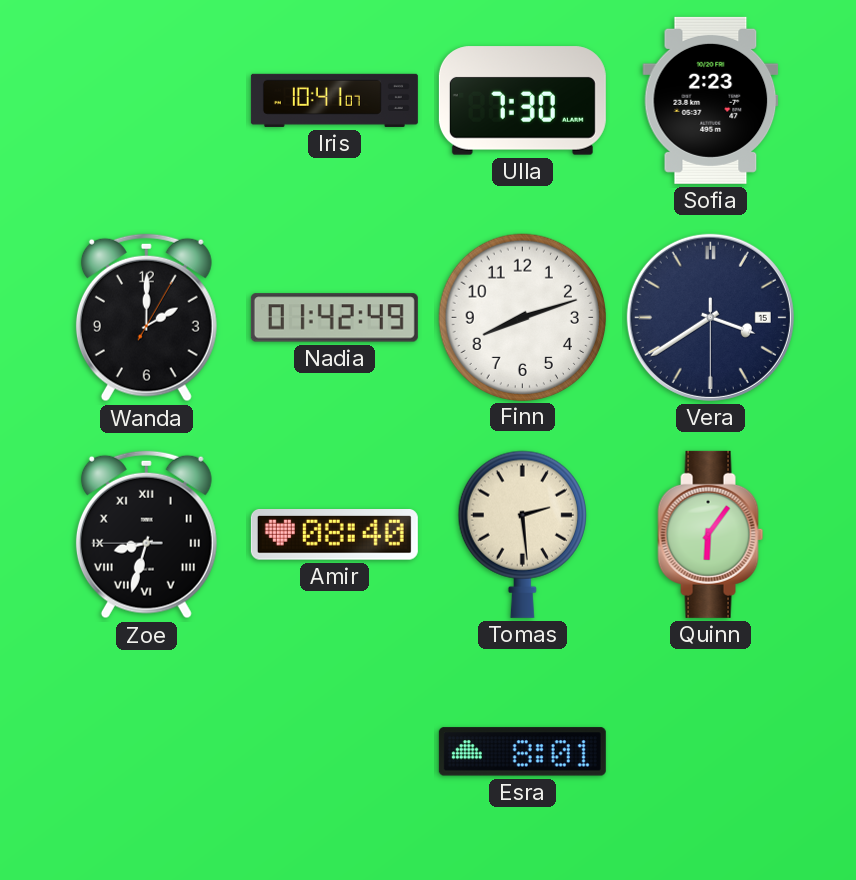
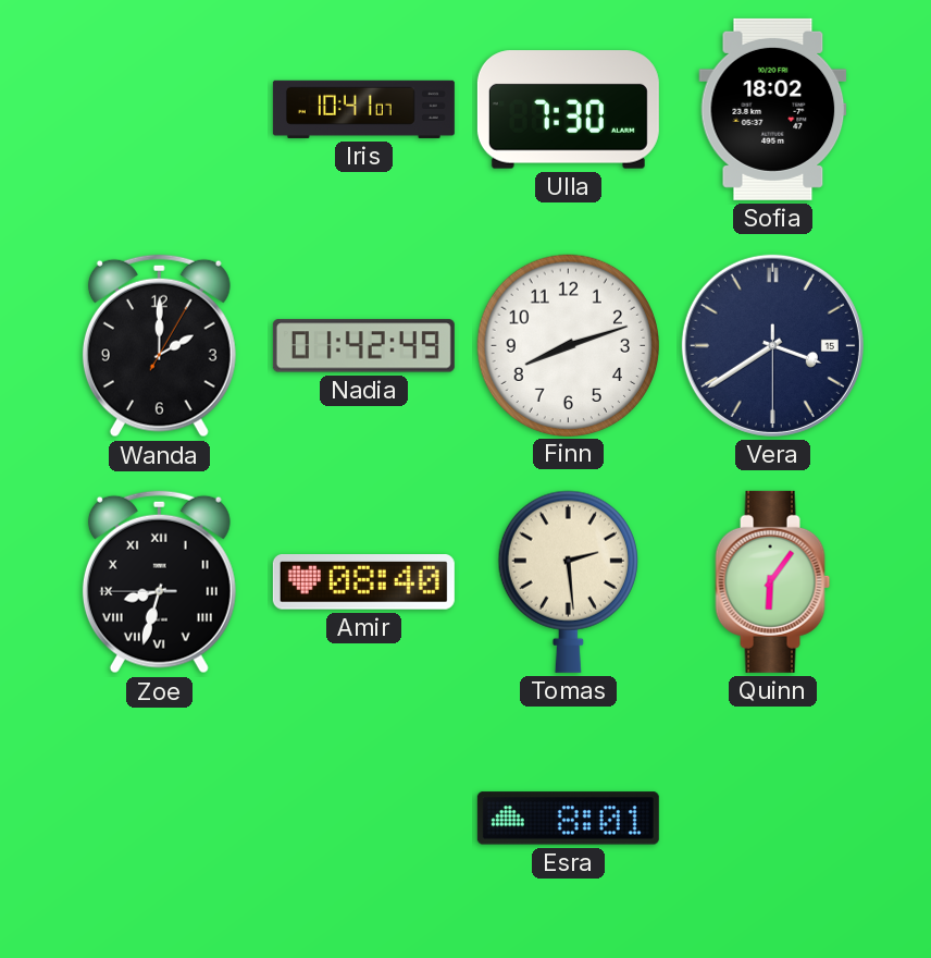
Sofia: 2:23 -> 18:02 (773, 109)
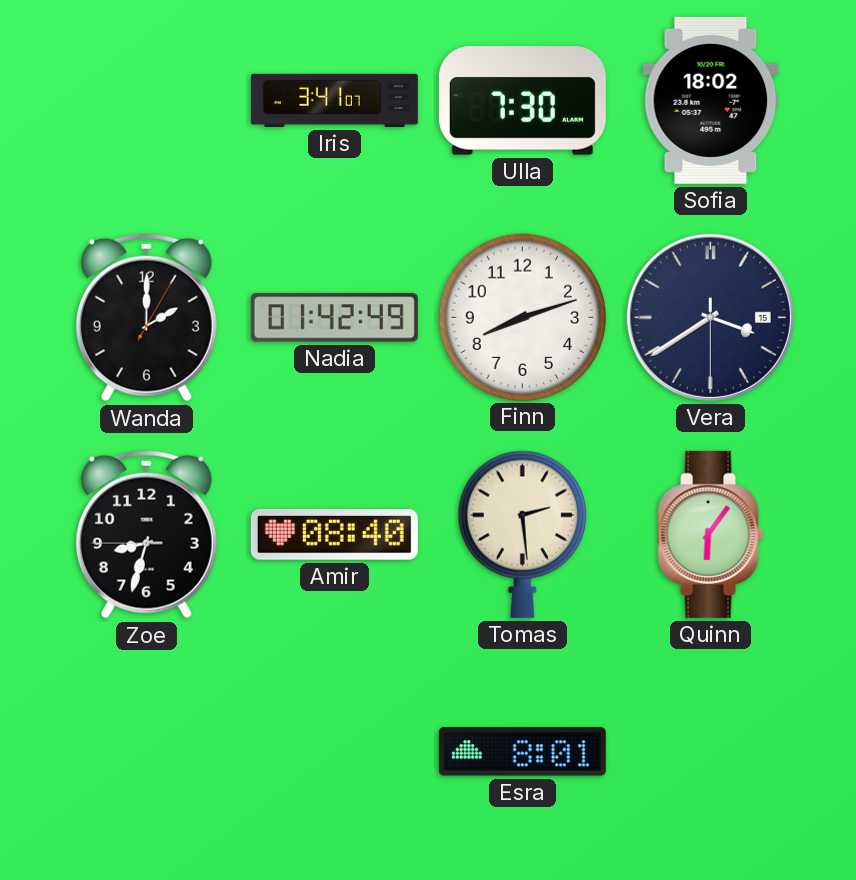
Iris: 10:41 -> 3:41 (334, 100)
Zoe numerals: Roman -> Arabic (146, 535)
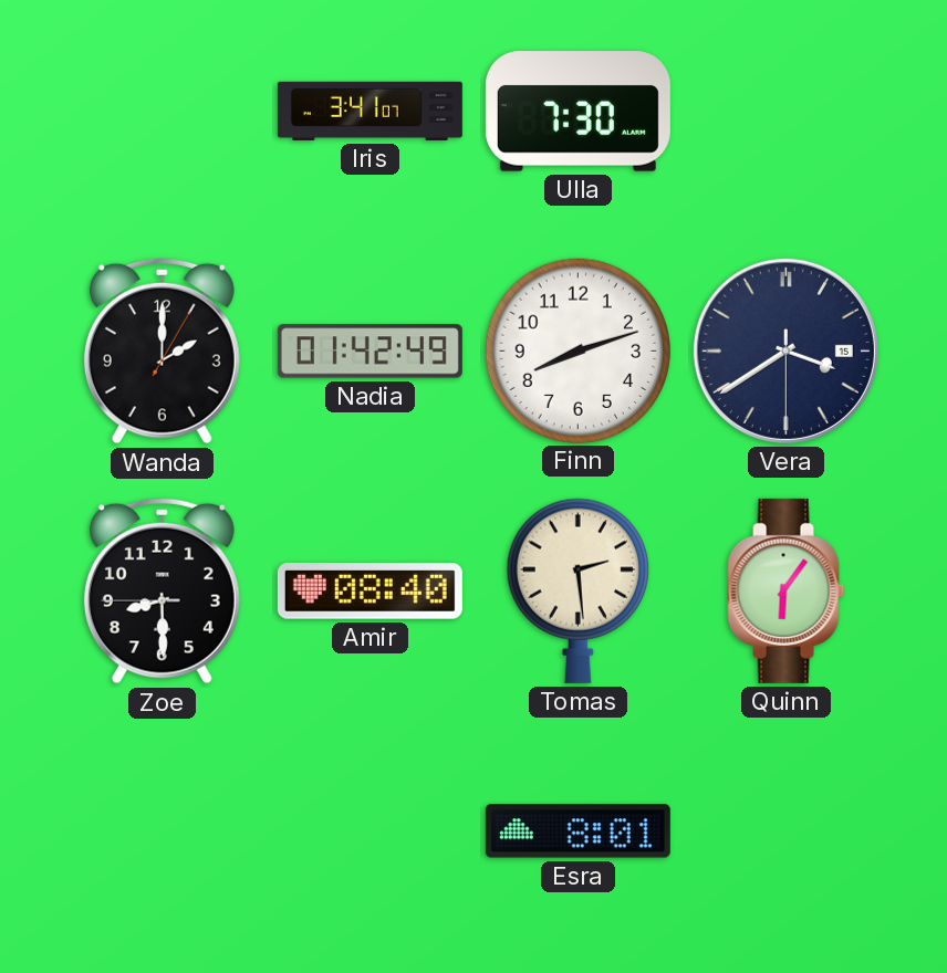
Sofia: 18:02 -> none (711, 100)
Zoe: 8:32 -> 8:29 (162, 592)
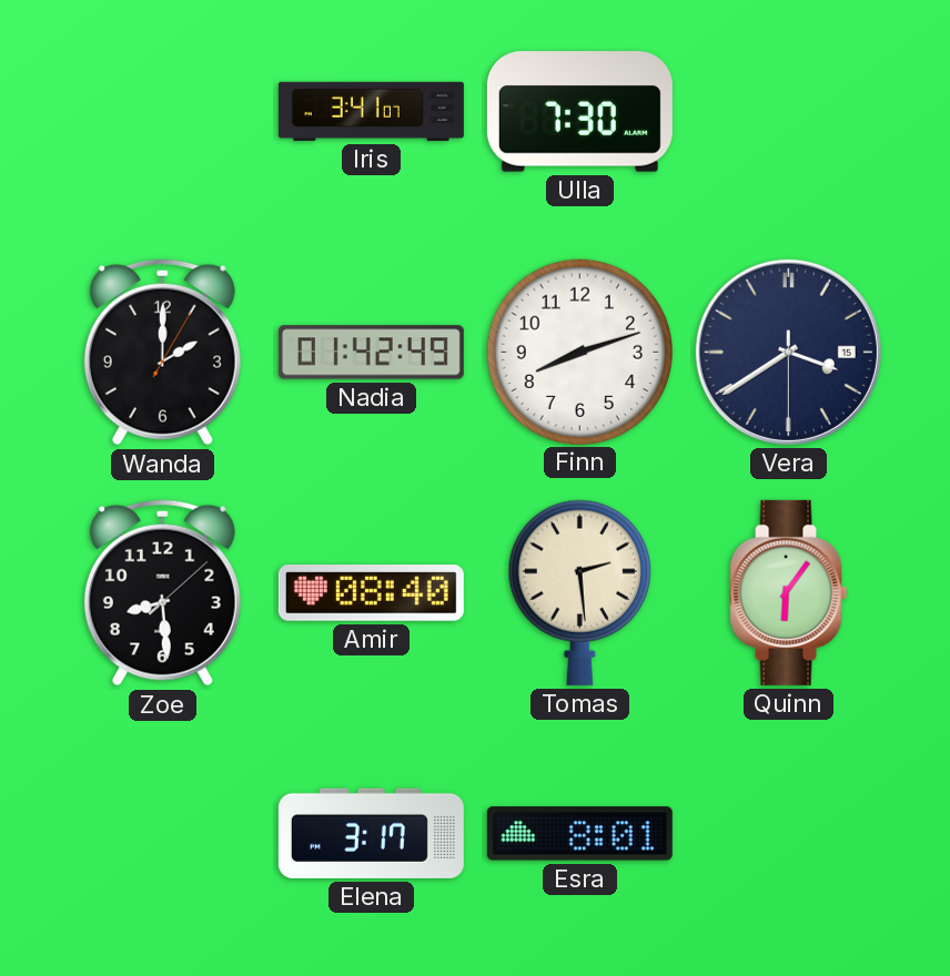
Zoe: 8:29:45 -> 8:29:08 (162, 593)
Elena: none -> 3:17 (371, 833)
